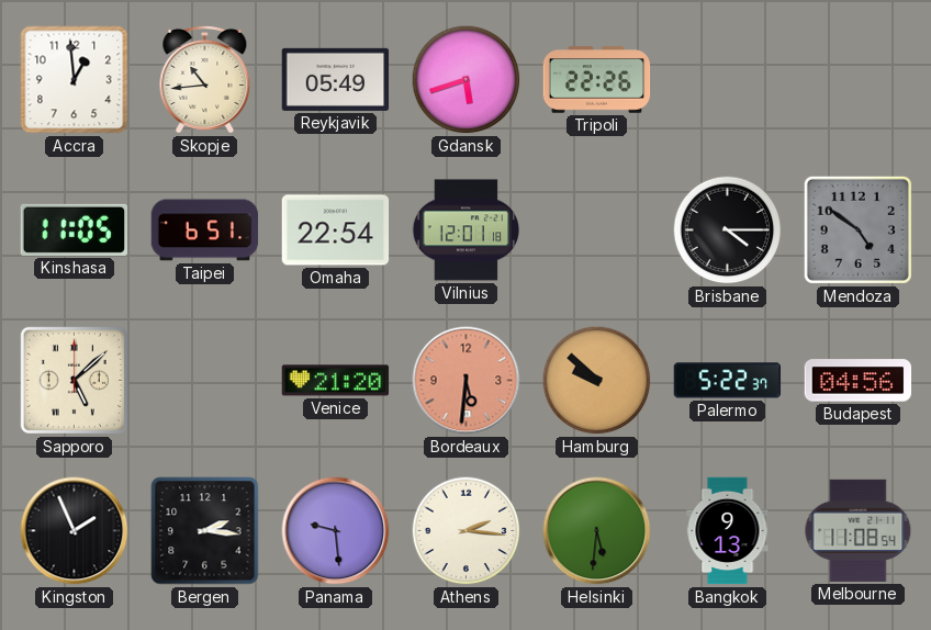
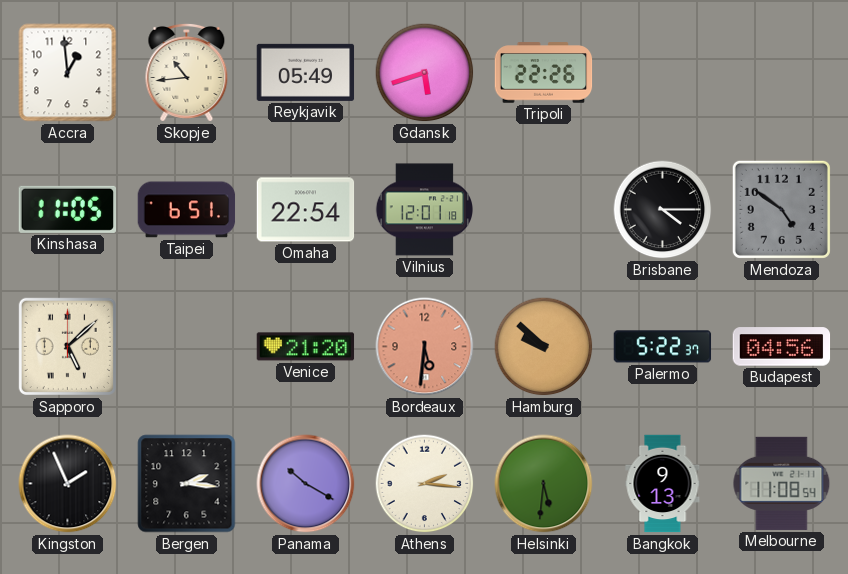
Panama: 9:29 -> 10:20 (306, 484)
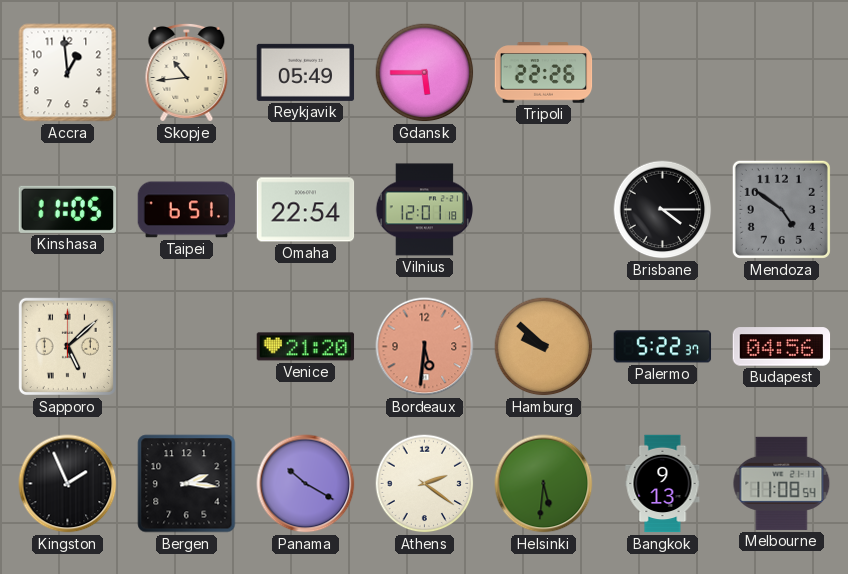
Gdansk: 5:42 -> 5:45 (425, 73)
Athens: 2:16 -> 2:21 (425, 484)
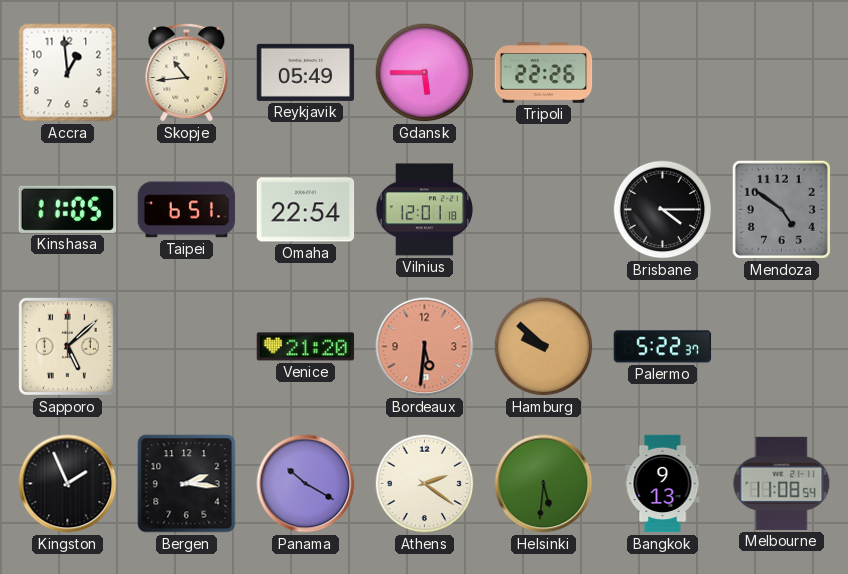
Budapest: 04:56 -> none (782, 347)
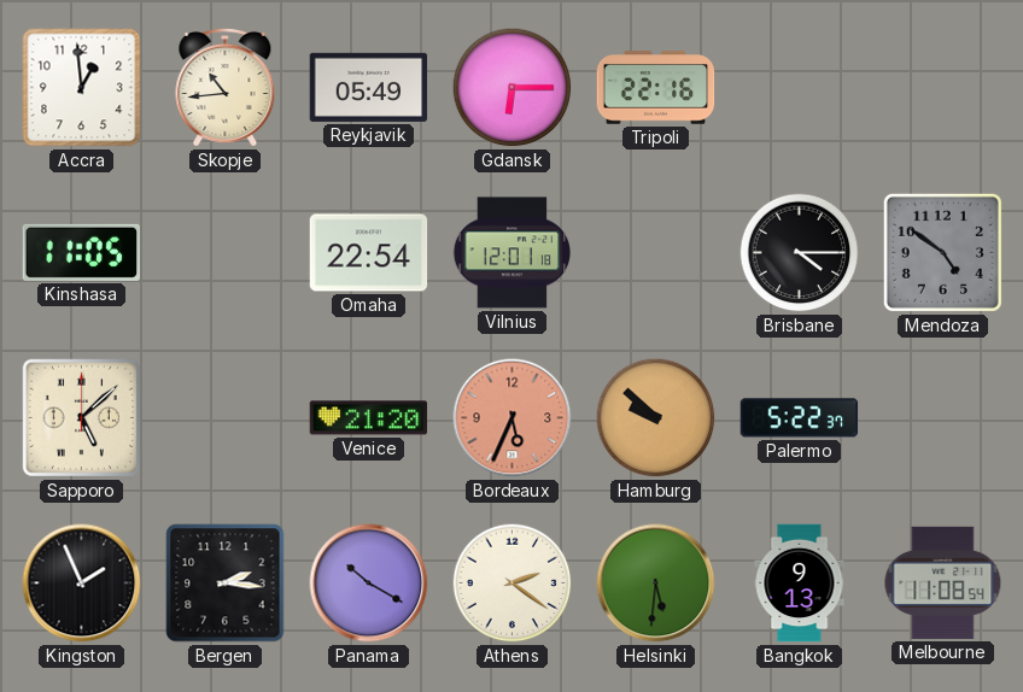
Gdansk: 5:45 -> 6:15 (513, 88)
Tripoli: 22:26 -> 22:16 (656, 88)
Taipei: 6:51 -> none (187, 210)
Bordeaux: 5:31 -> 5:34 (513, 418)
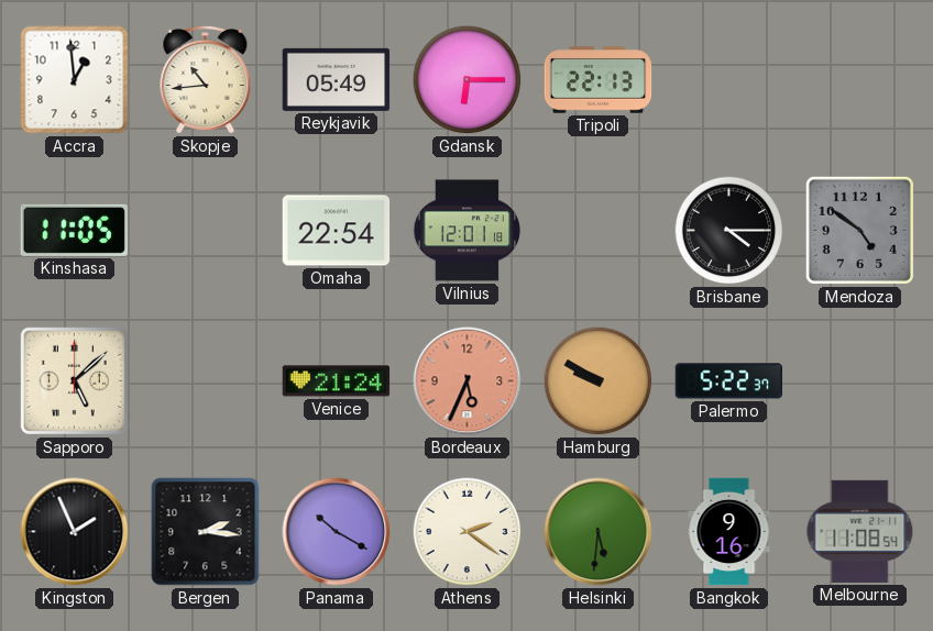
Tripoli: 22:16 -> 22:13 (599, 80)
Venice: 21:20 -> 21:24 (337, 381)
Hamburg: 9:52 -> 9:50 (599, 381)
Bangkok: 9:13 -> 9:16 (729, 532)
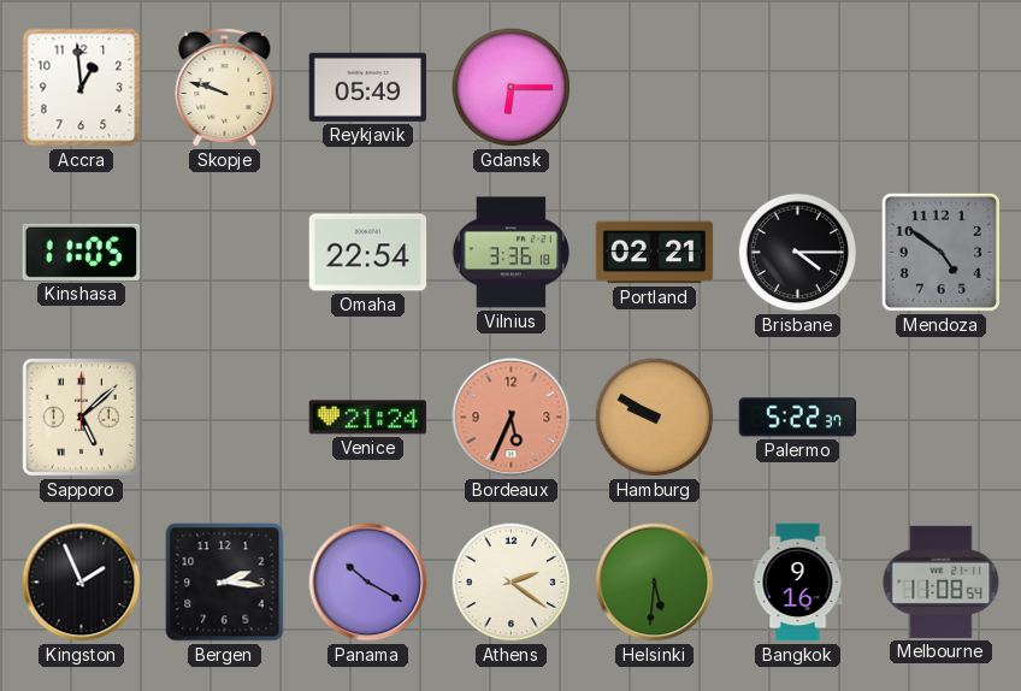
Skopje: 10:44 -> 9:48 (225, 87)
Tripoli: 22:13 -> none (599, 80)
Vilnius: 12:01 -> 3:36 (512, 253)
Portland: none -> 02:21 (655, 253)
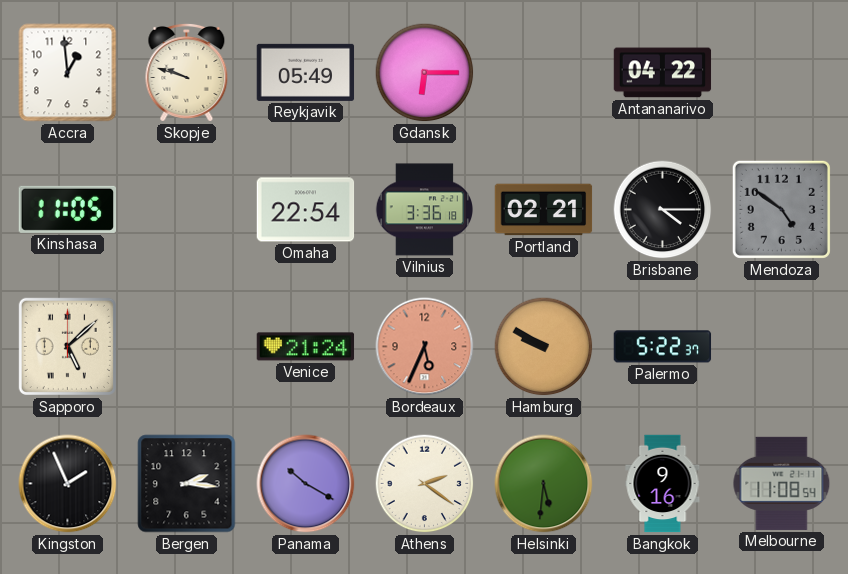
Antananarivo: none -> 04:22 (663, 73)
